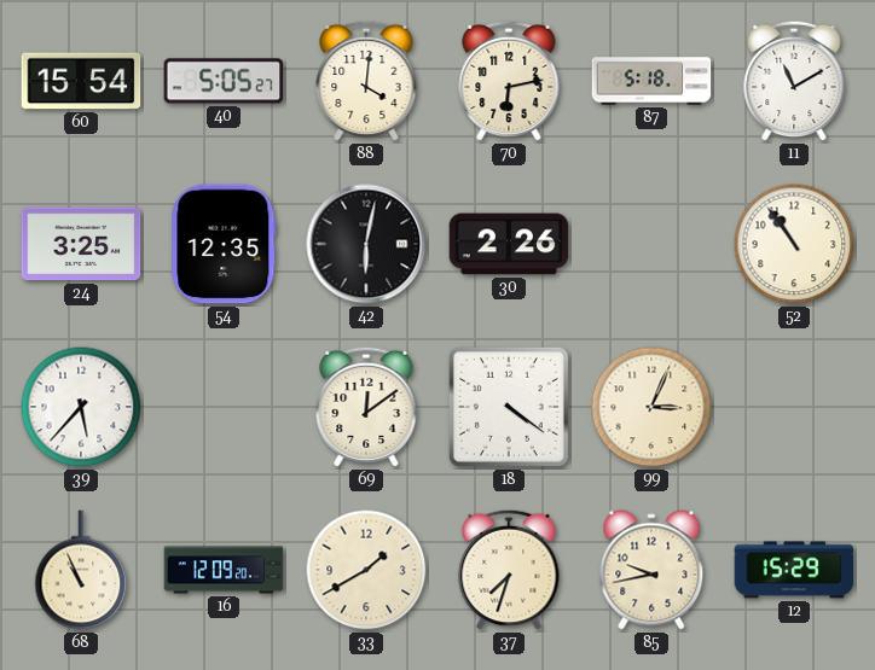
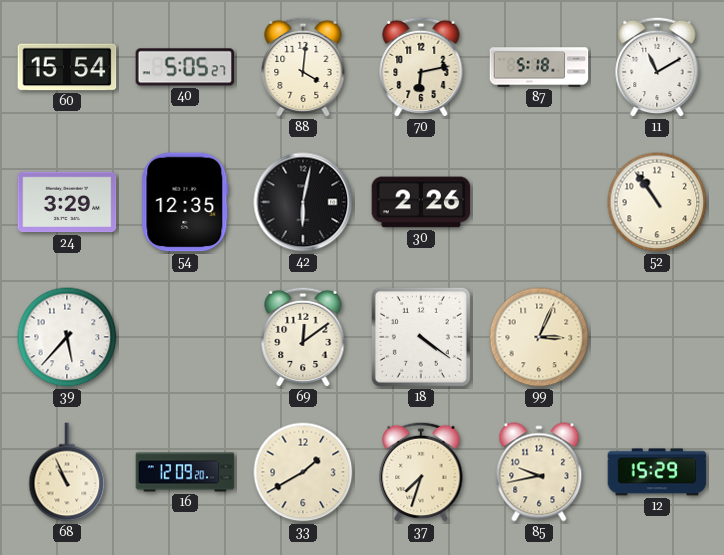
24: 3:25 -> 3:29 (67, 202)
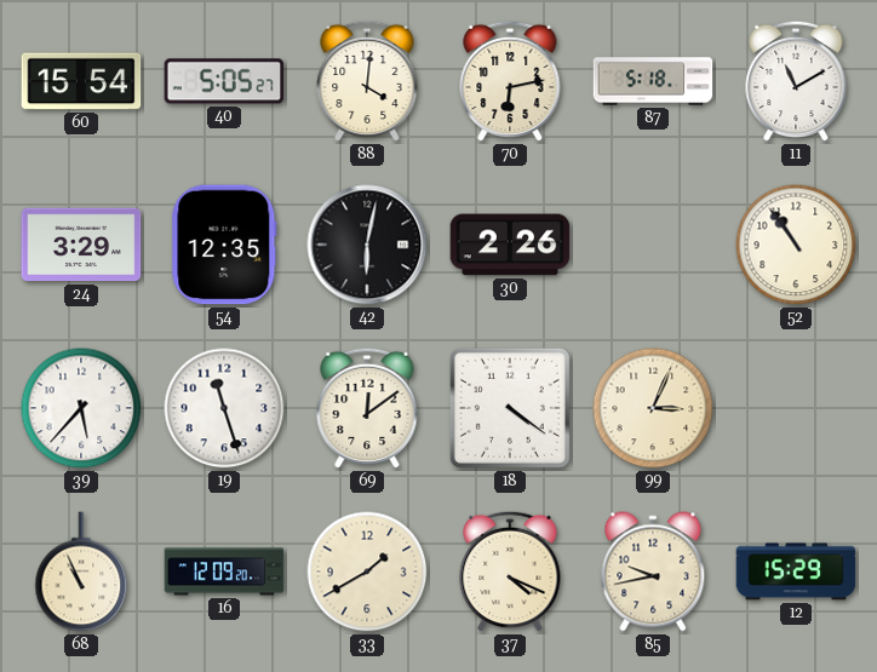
19: none -> 11:27 (224, 408)
37: 7:33 -> 4:19 (510, 572)
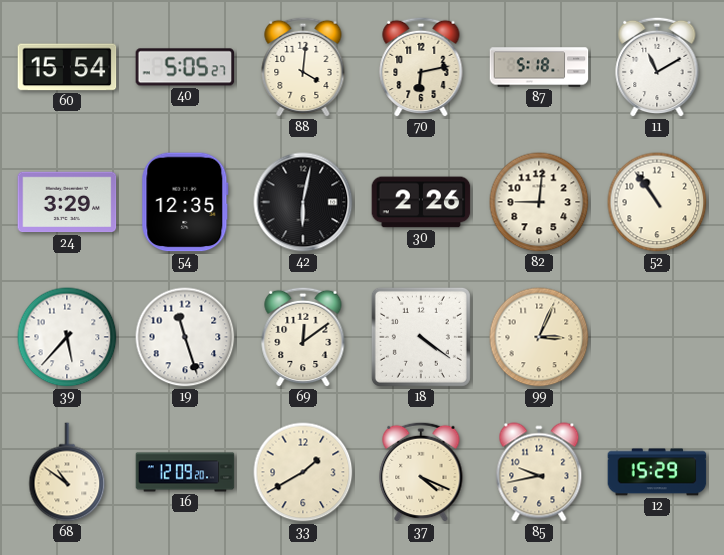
82: none -> 9:01 (539, 202)
68: 10:56 -> 10:51 (67, 472)
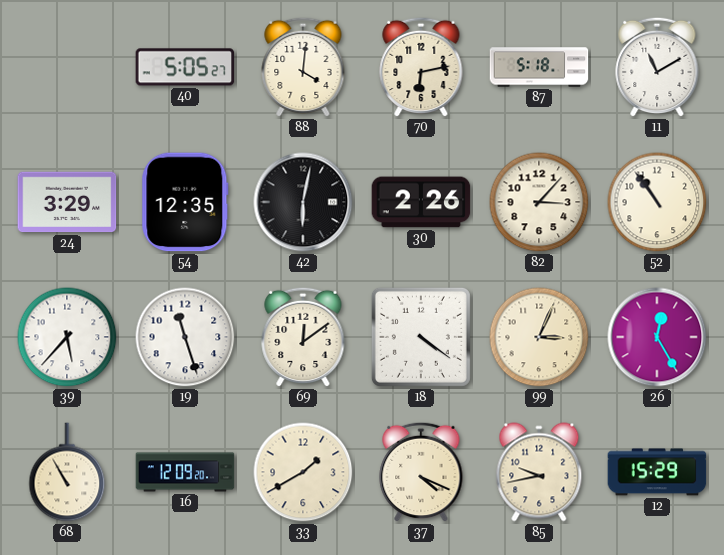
60: 15:54 -> none (67, 67)
82: 9:01 -> 3:07 (539, 202)
26: none -> 12:25 (657, 337)
68: 10:51 -> 10:55 (67, 472)
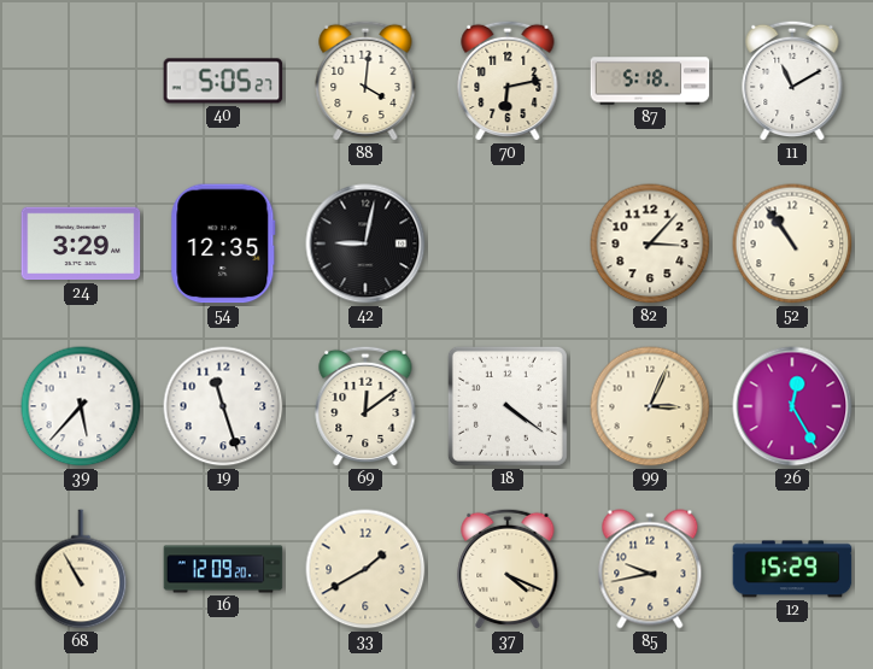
42: 6:02 -> 9:02 (365, 243)
30: 2:26 -> none (421, 202)
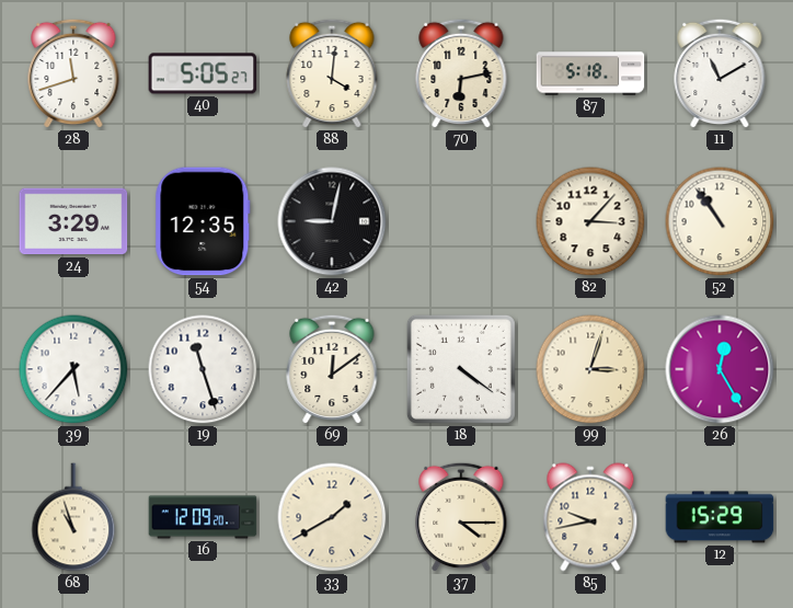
28: none -> 11:42 (73, 73)
99: 3:04 -> 3:03 (590, 369)
68: 10:55 -> 10:57 (73, 517)
37: 4:19 -> 4:15 (461, 517)
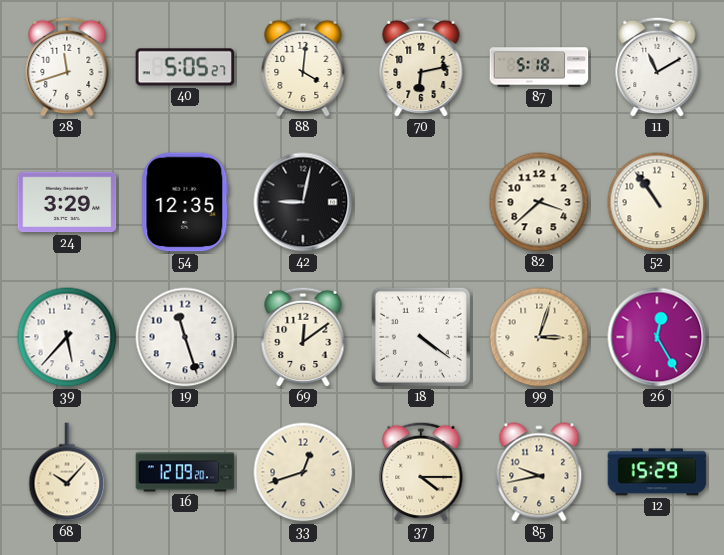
82: 3:07 -> 3:38 (539, 202)
68: 10:57 -> 10:07 (67, 472)
33: 1:40 -> 12:42 (303, 472)
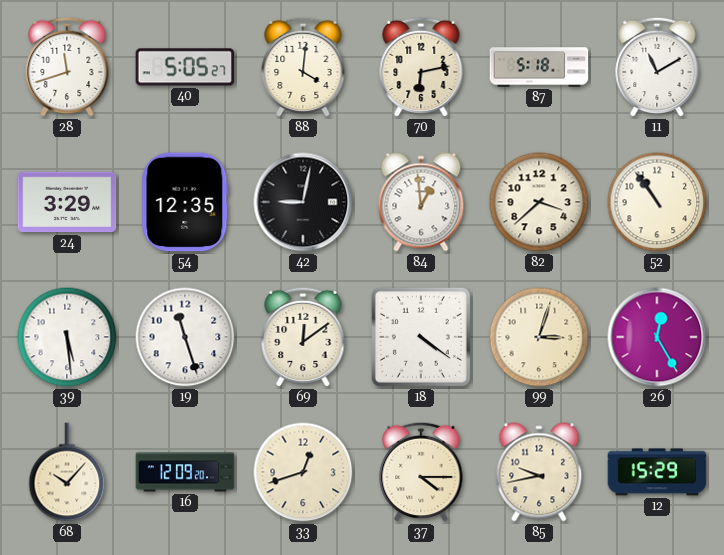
84: none -> 12:59 (421, 202)
39: 5:37 -> 5:29 (67, 337)
